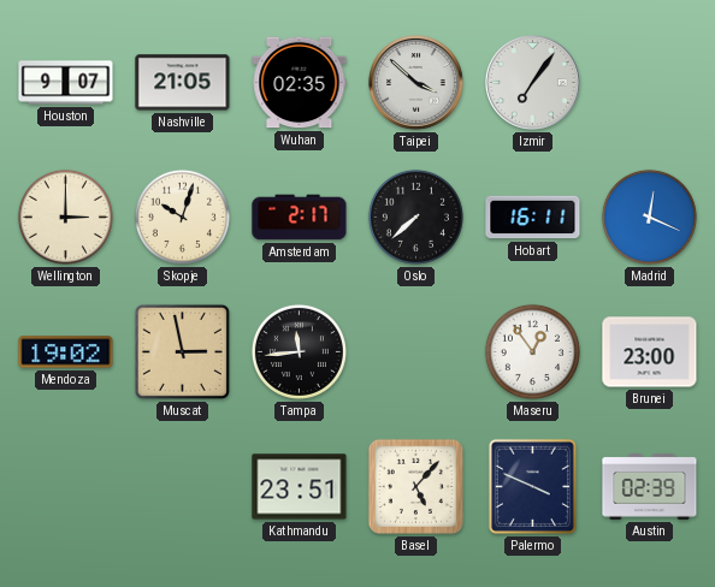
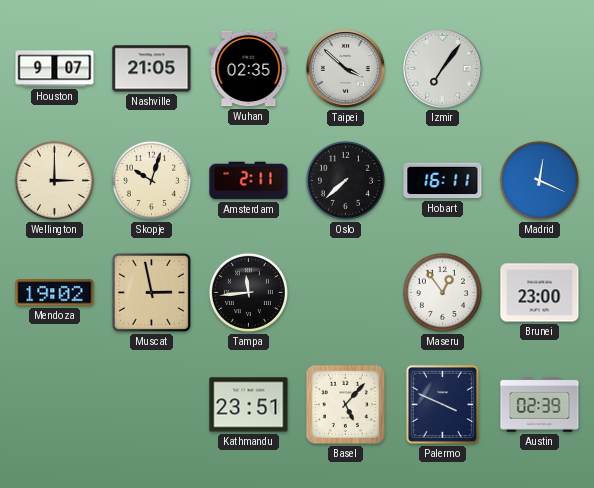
Amsterdam: 2:17 -> 2:11 (249, 181)
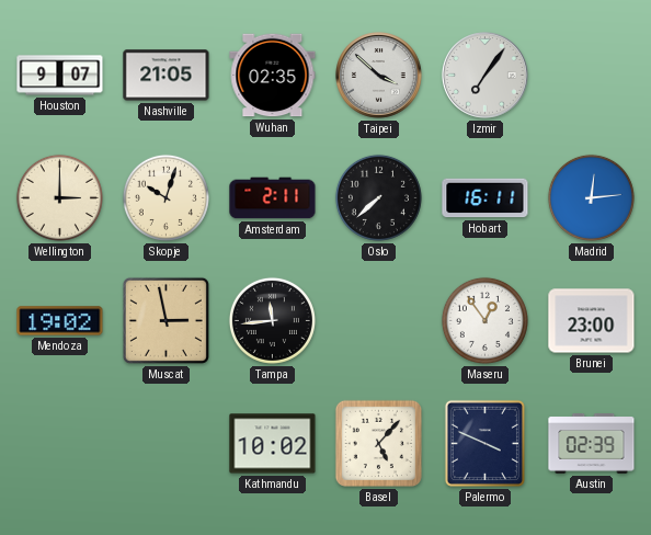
Madrid: 12:19 -> 12:14 (591, 197)
Kathmandu: 23:51 -> 10:02 (273, 444)
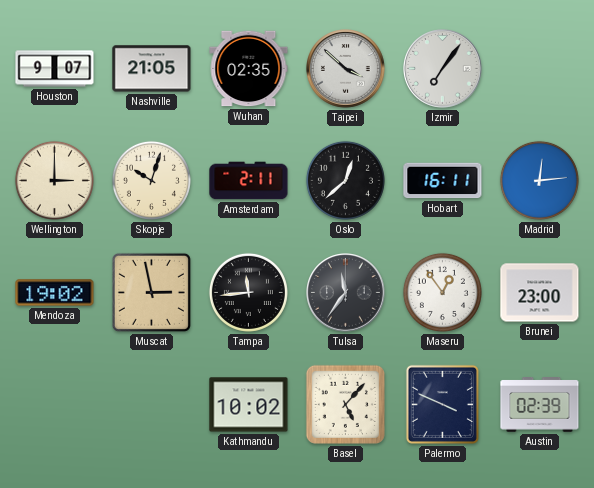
Oslo: 7:38 -> 12:38 (345, 180)
Tulsa: none -> 11:36 (346, 293)
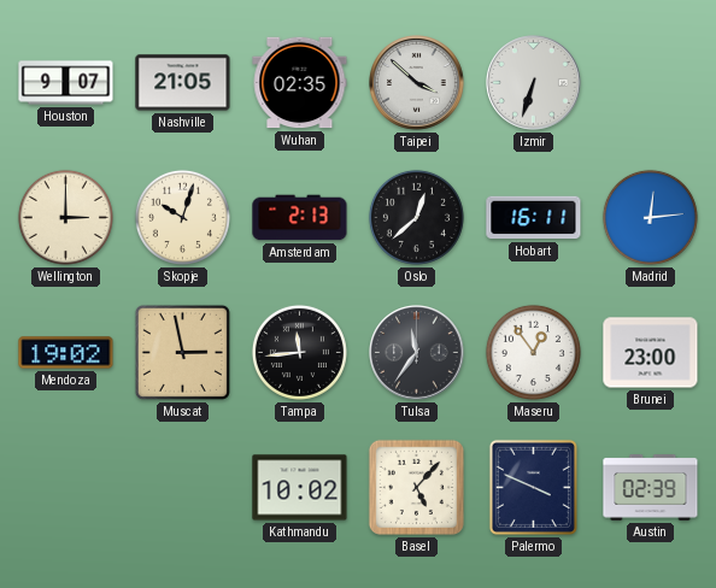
Izmir: 7:06 -> 6:33 (534, 83)
Amsterdam: 2:11 -> 2:13 (300, 218)
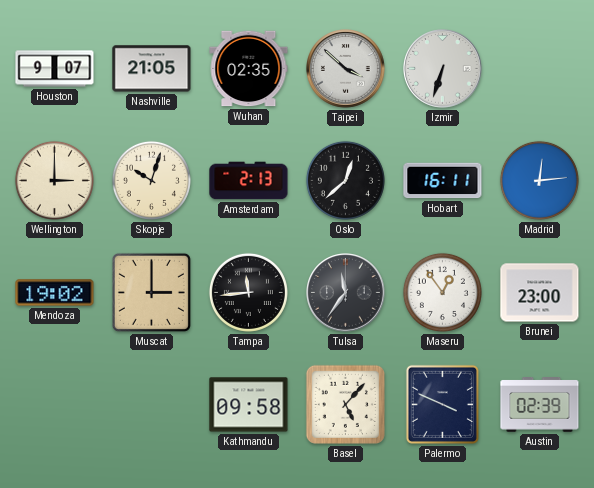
Muscat: 2:58 -> 3:00 (151, 292)
Kathmandu: 10:02 -> 09:58 (249, 405)
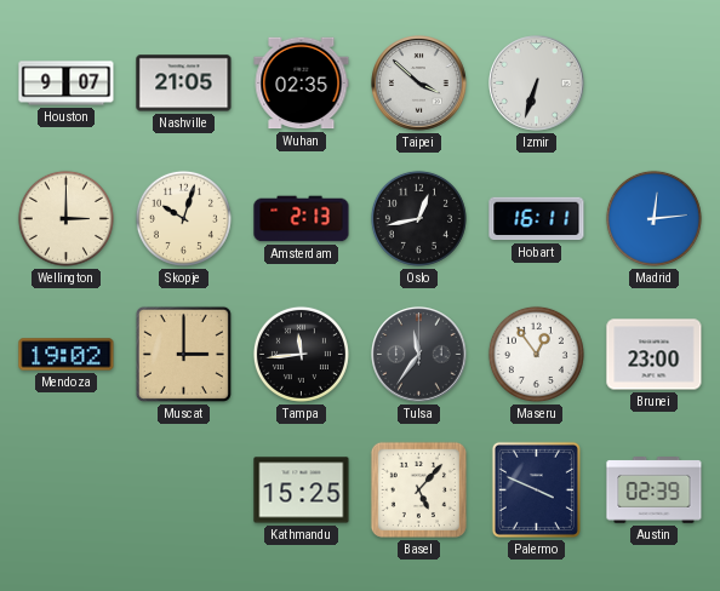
Oslo: 12:38 -> 12:43 (418, 218)
Kathmandu: 09:58 -> 15:25 (302, 490)
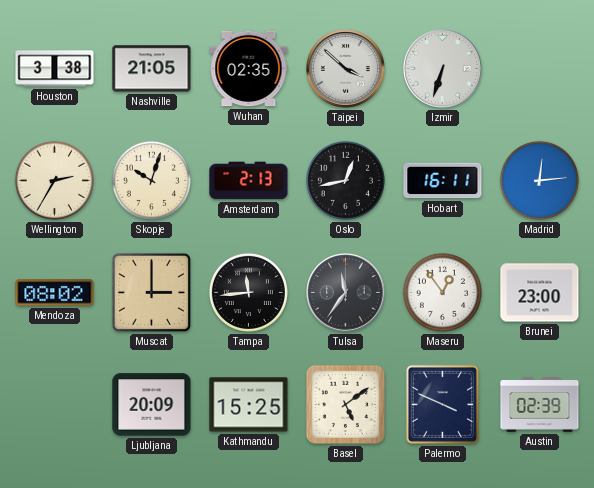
Houston: 9:07 -> 3:38 (55, 69)
Wellington: 3:00 -> 2:35 (54, 180)
Mendoza: 19:02 -> 08:02 (55, 293)
Ljubljana: none -> 20:09 (152, 405)
Basel: 5:07 -> 5:09 (345, 404)
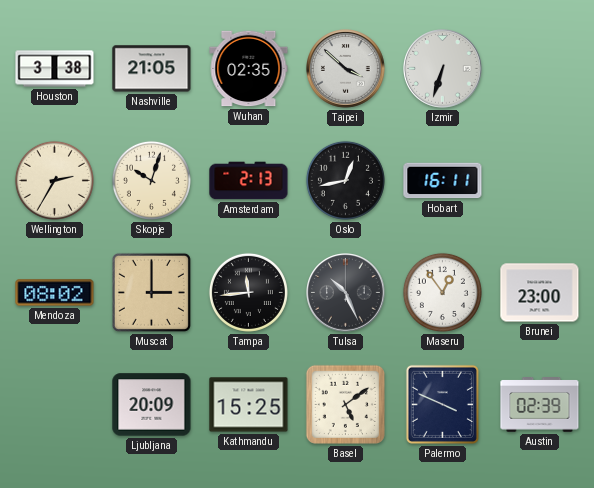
Madrid: 12:14 -> none (539, 180)
Tulsa: 11:36 -> 10:26 (346, 293)
